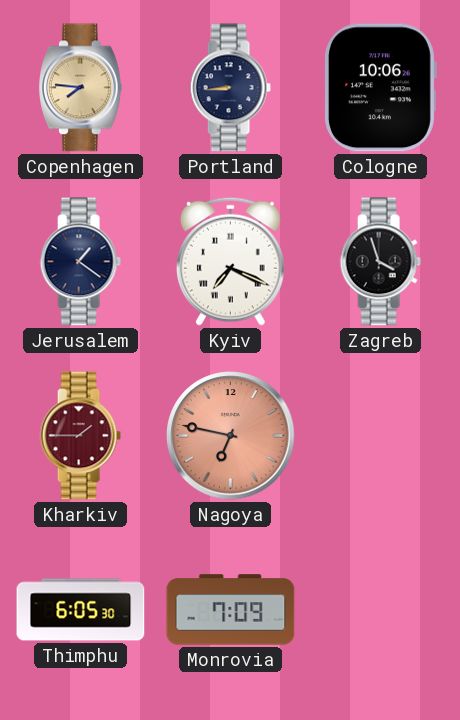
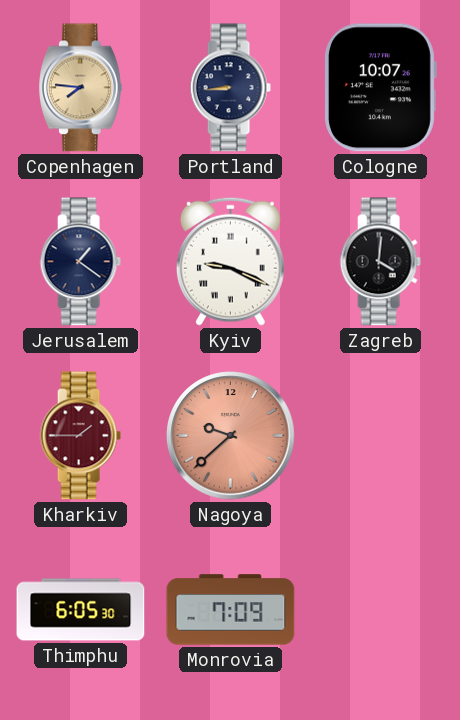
Cologne: 10:06 -> 10:07 (381, 88)
Kyiv: 7:19 -> 9:19 (230, 261)
Zagreb: 3:57 -> 4:01 (380, 262)
Nagoya: 6:47 -> 9:38 (231, 436)
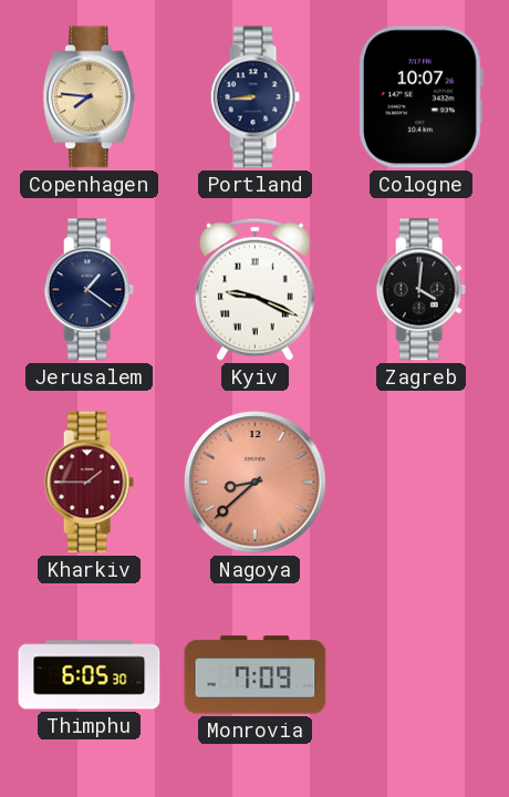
Nagoya: 9:38 -> 8:38 (256, 483)
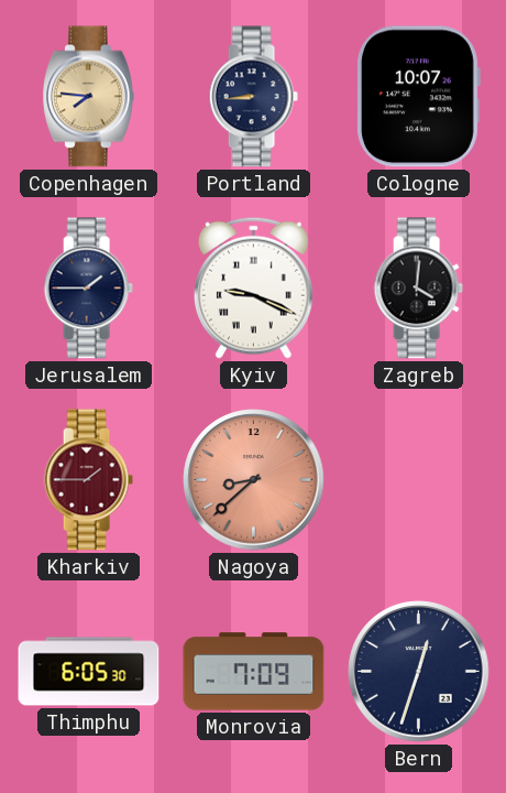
Jerusalem: 1:21 -> 1:45 (88, 289)
Bern: none -> 12:33 (419, 672)
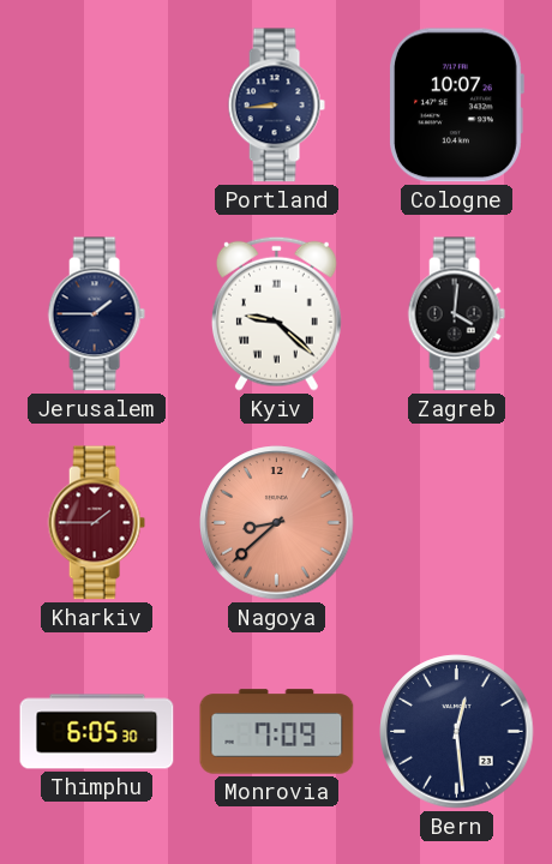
Copenhagen: 7:46 -> none (88, 97)
Kyiv: 9:19 -> 9:22 (276, 313)
Bern: 12:33 -> 12:29 (457, 732)
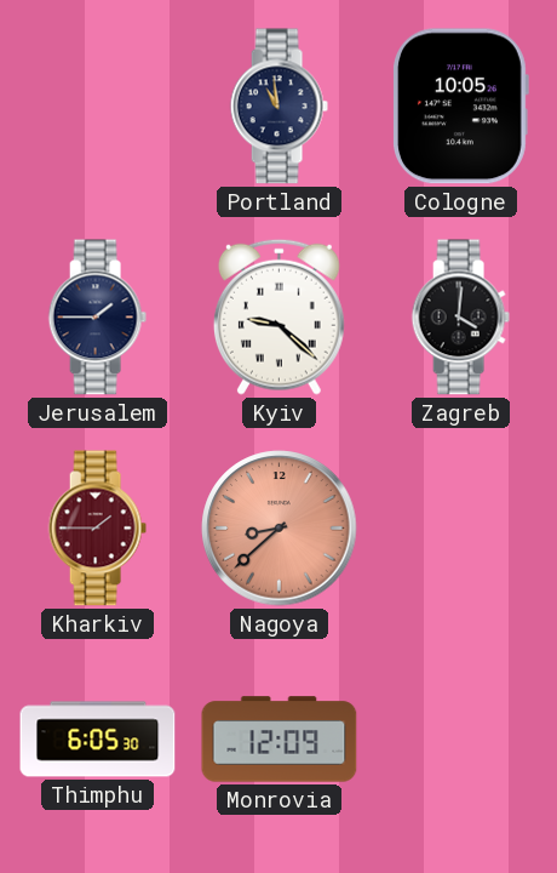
Portland: 8:44 -> 10:59 (278, 107)
Cologne: 10:07 -> 10:05 (461, 107)
Monrovia: 7:09 -> 12:09 (280, 740)
Bern: 12:29 -> none (457, 732)
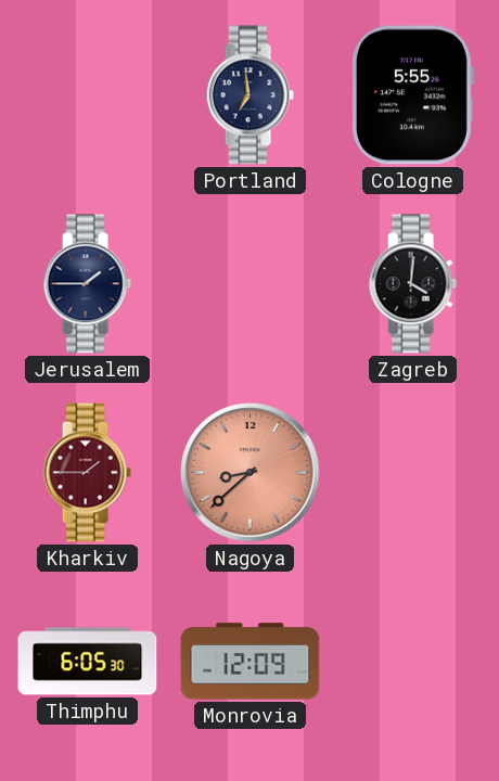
Portland: 10:59 -> 6:59 (250, 95)
Cologne: 10:05 -> 5:55 (413, 95)
Kyiv: 9:22 -> none (278, 316)
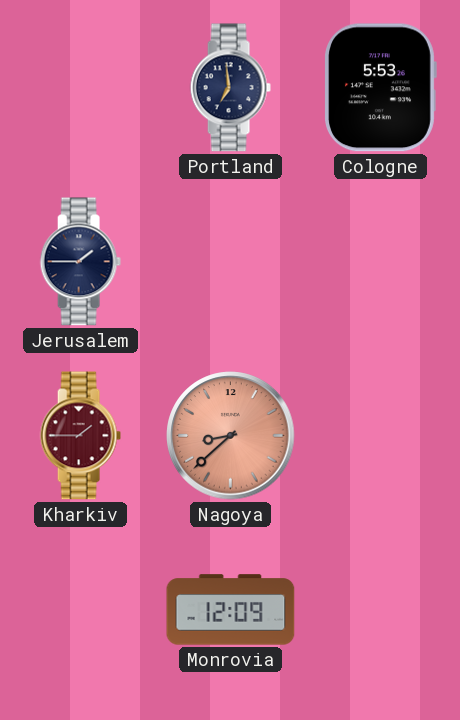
Cologne: 5:55 -> 5:53 (381, 88)
Zagreb: 4:01 -> none (412, 284)
Thimphu: 6:05 -> none (88, 662)
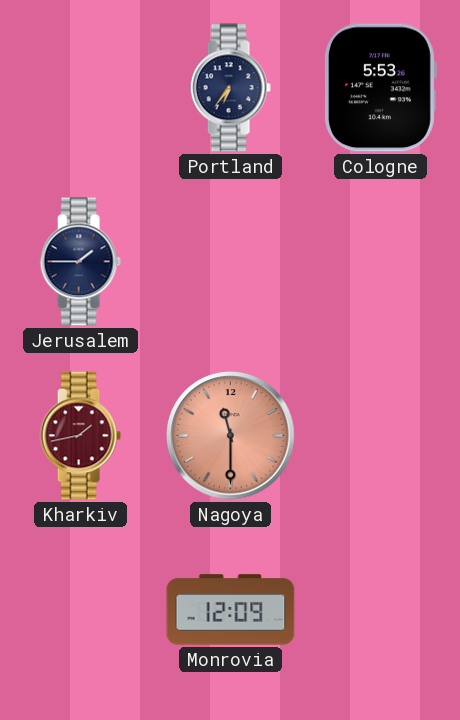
Portland: 6:59 -> 6:36 (230, 88)
Kharkiv: 1:45 -> 1:43 (80, 436)
Nagoya: 8:38 -> 11:30 (231, 436)
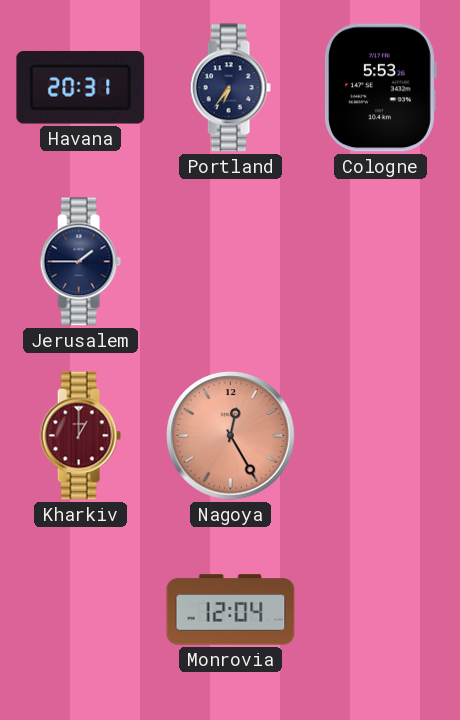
Havana: none -> 20:31 (81, 88)
Kharkiv: 1:43 -> 1:00 (80, 436)
Nagoya: 11:30 -> 12:25 (231, 436)
Monrovia: 12:09 -> 12:04 (231, 610)
